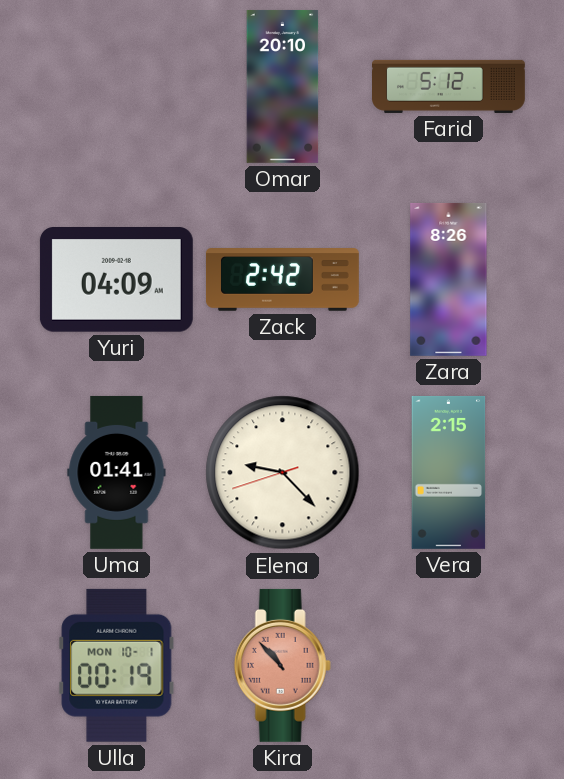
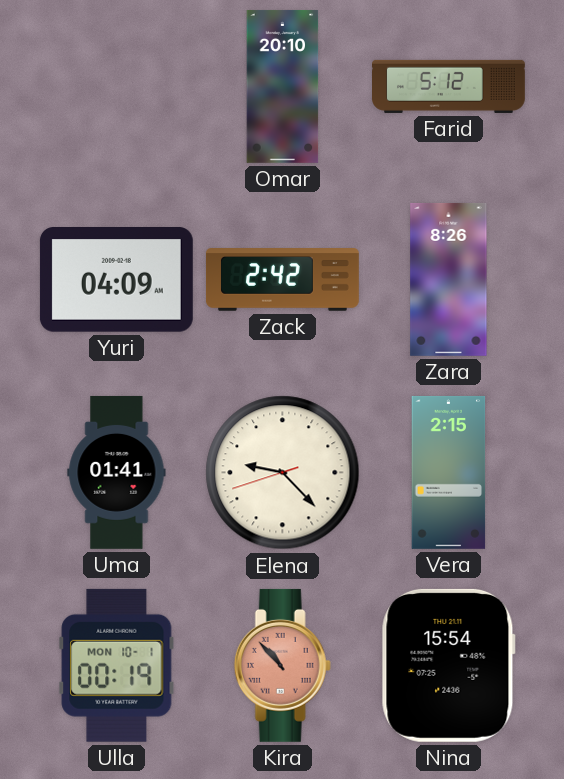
Nina: none -> 15:54 (448, 665)
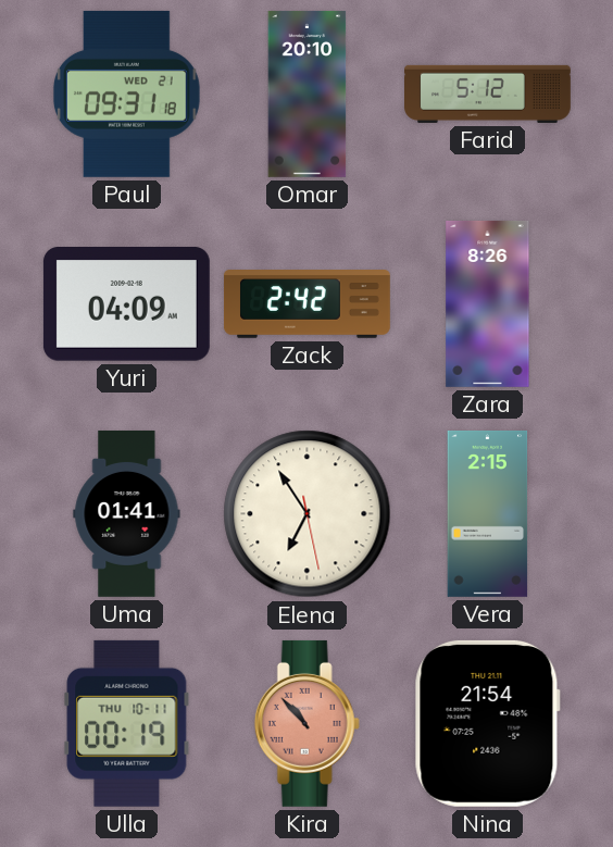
Paul: none -> 09:31 (126, 94)
Elena: 9:22 -> 6:54 (308, 514)
Ulla date: MON 10-1 -> THU 10-11 (127, 723)
Nina: 15:54 -> 21:54 (487, 723)
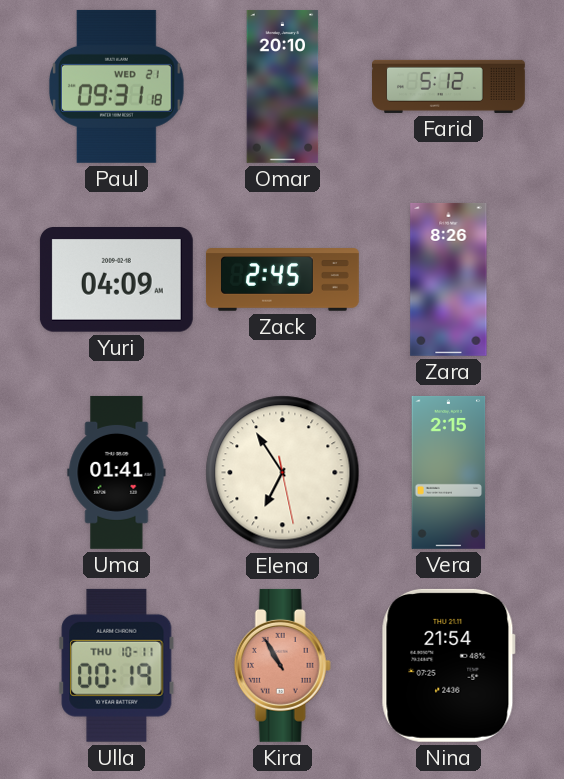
Zack: 2:42 -> 2:45 (282, 280)
Kira: 10:53 -> 10:55 (282, 665)
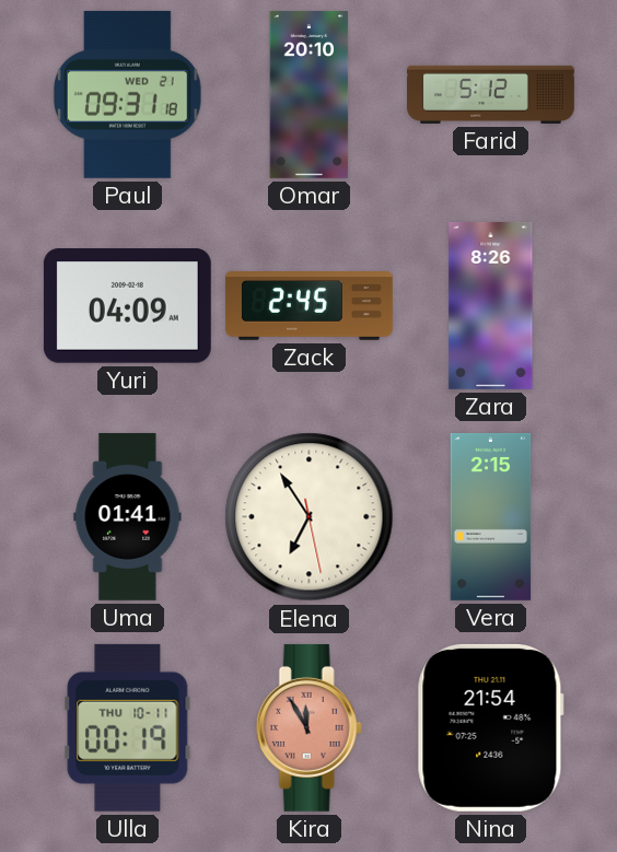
Kira: 10:55 -> 11:55 (308, 727)
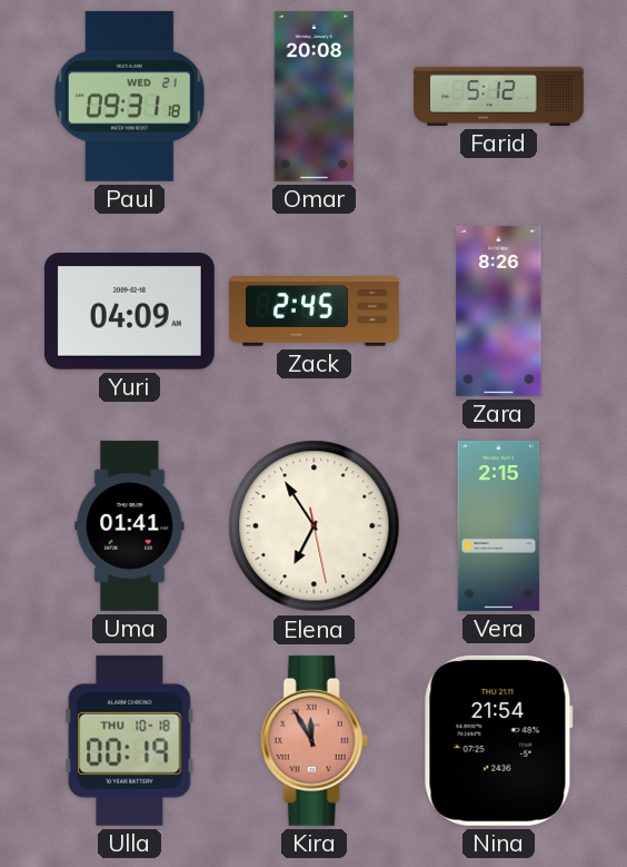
Omar: 20:10 -> 20:08 (315, 96)
Ulla date: THU 10-11 -> THU 10-18 (130, 740)
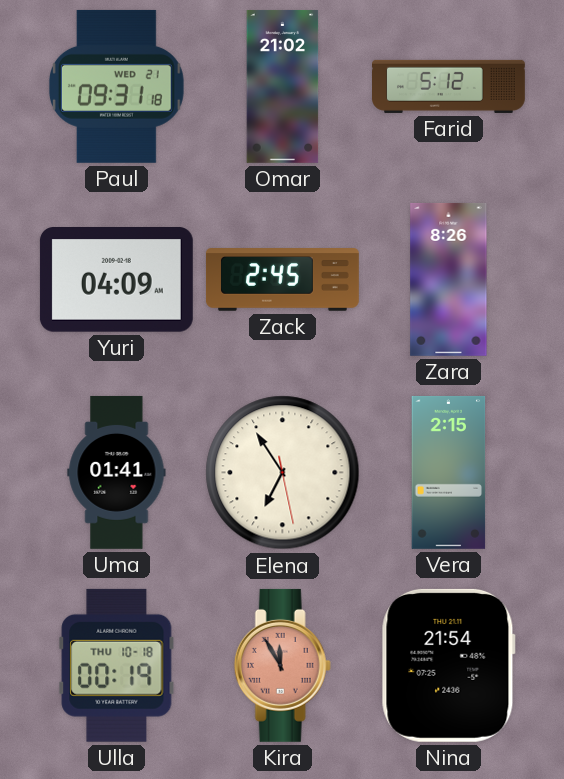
Omar: 20:08 -> 21:02 (283, 86)
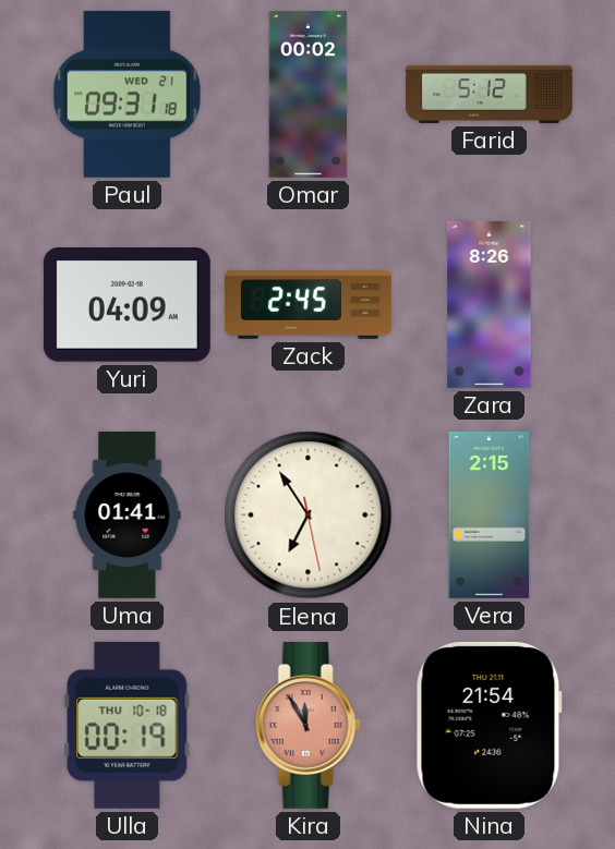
Omar: 21:02 -> 00:02 (309, 94)
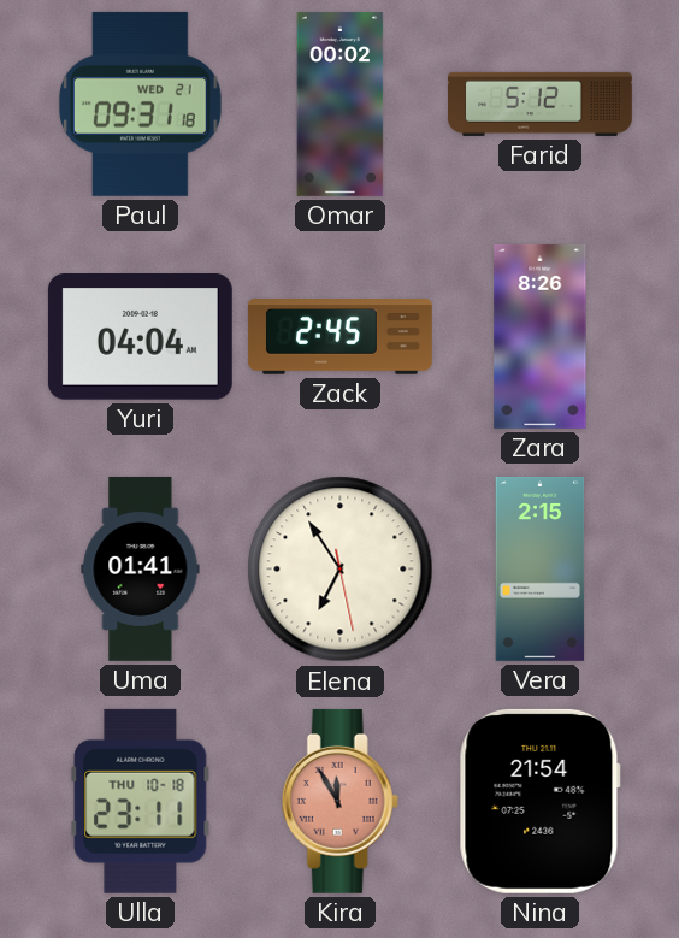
Yuri: 04:09 -> 04:04 (140, 337)
Ulla: 00:19 -> 23:11 (141, 801)
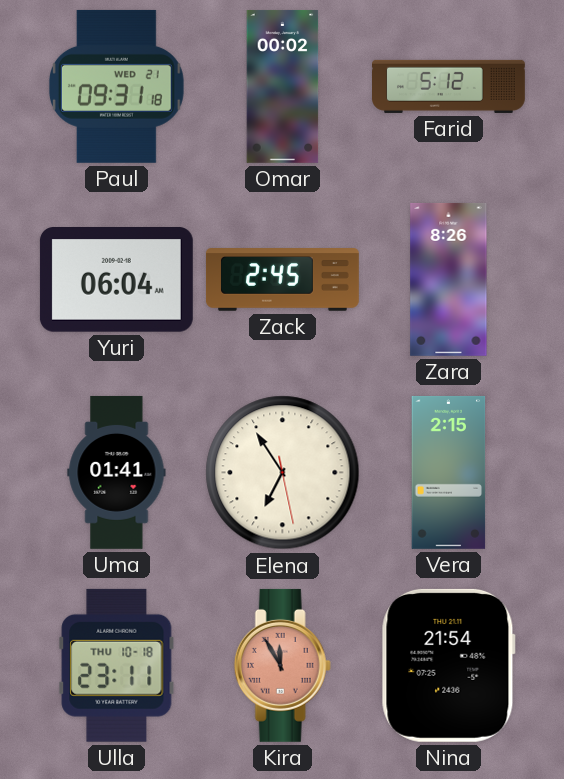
Yuri: 04:04 -> 06:04 (116, 280)
